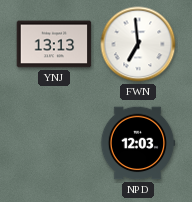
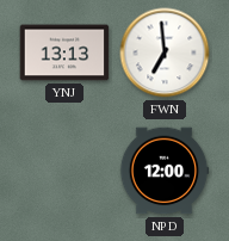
NPD: 12:03 -> 12:00 (165, 171)
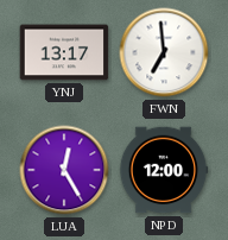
YNJ: 13:13 -> 13:17 (64, 52)
LUA: none -> 12:25 (64, 170)
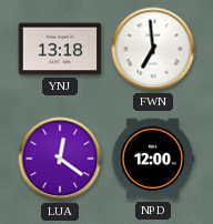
YNJ: 13:17 -> 13:18 (60, 49)
LUA: 12:25 -> 12:21 (60, 159)
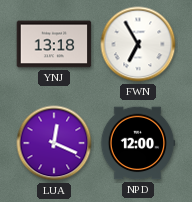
FWN: 6:59 -> 6:55 (138, 44)
LUA: 12:21 -> 12:19 (54, 143)
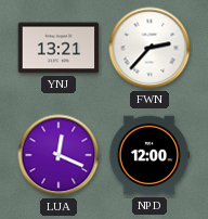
YNJ: 13:18 -> 13:21 (58, 48)
FWN: 6:55 -> 2:37 (149, 48)
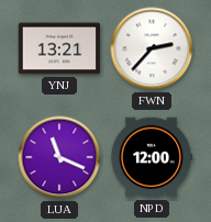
LUA: 12:19 -> 11:19 (59, 157)
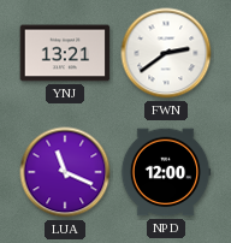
FWN: 2:37 -> 2:39 (166, 53)
